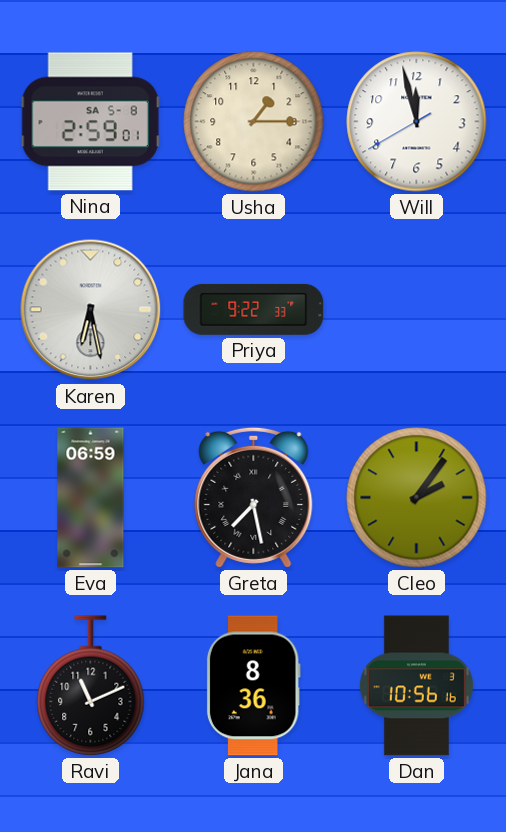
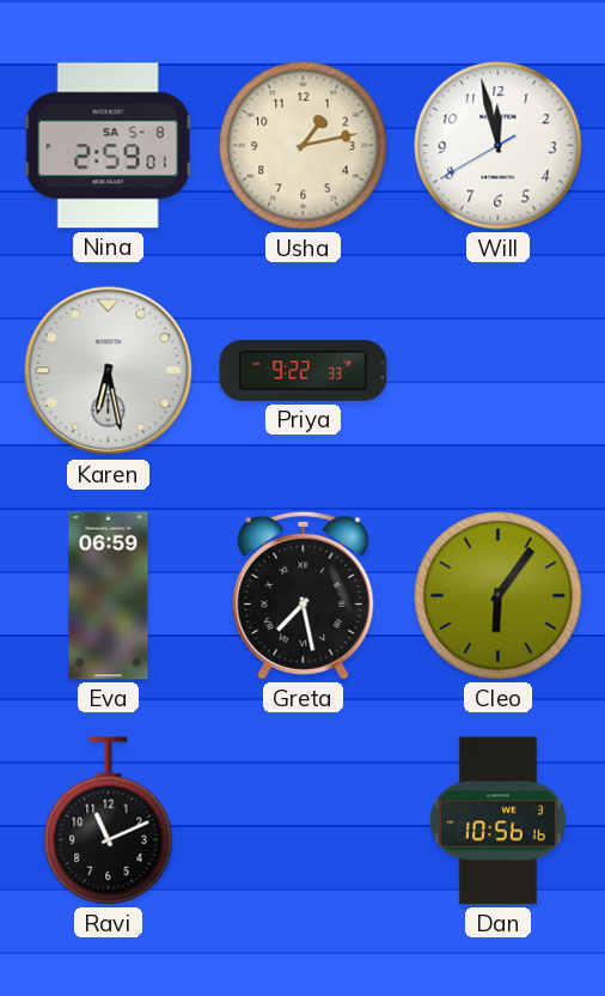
Usha: 1:15 -> 1:13 (304, 146)
Cleo: 2:06 -> 6:06 (499, 596)
Jana: 8:36 -> none (253, 686)
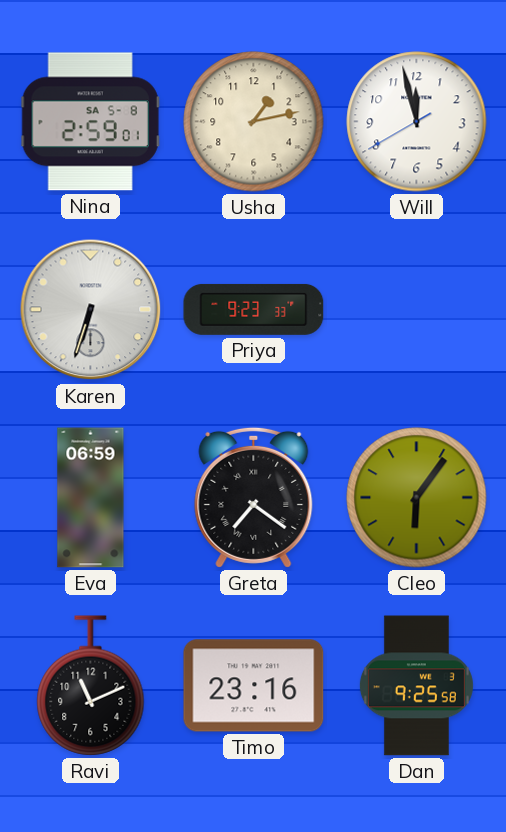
Karen: 6:28 -> 6:33 (91, 310)
Priya: 9:22 -> 9:23 (254, 309)
Greta: 7:28 -> 7:21 (254, 497)
Timo: none -> 23:16 (254, 686)
Dan: 10:56 -> 9:25 (416, 686)
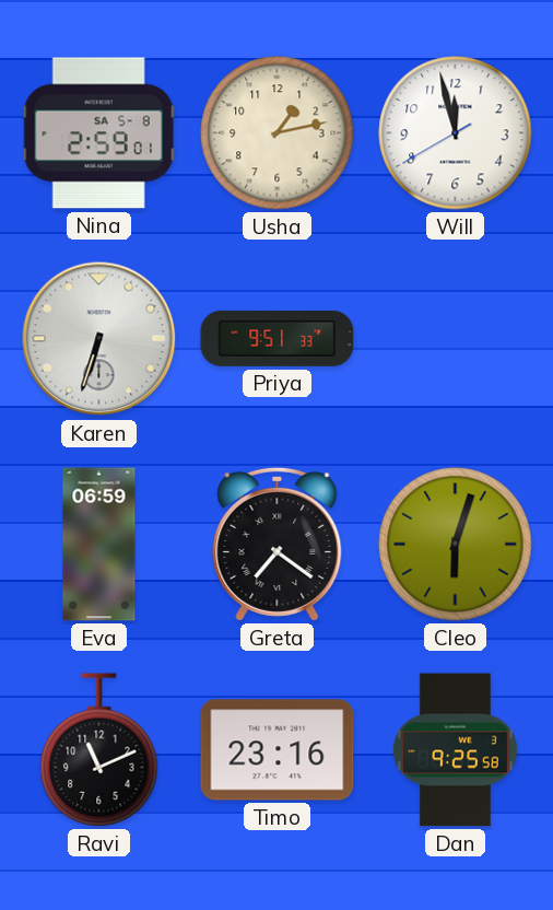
Priya: 9:23 -> 9:51 (278, 338)
Cleo: 6:06 -> 6:03 (456, 545)
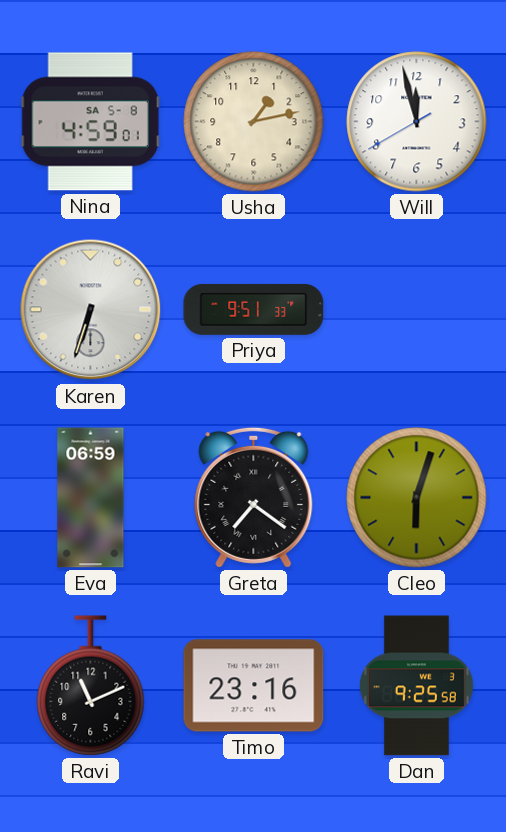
Nina: 2:59 -> 4:59 (90, 122)
